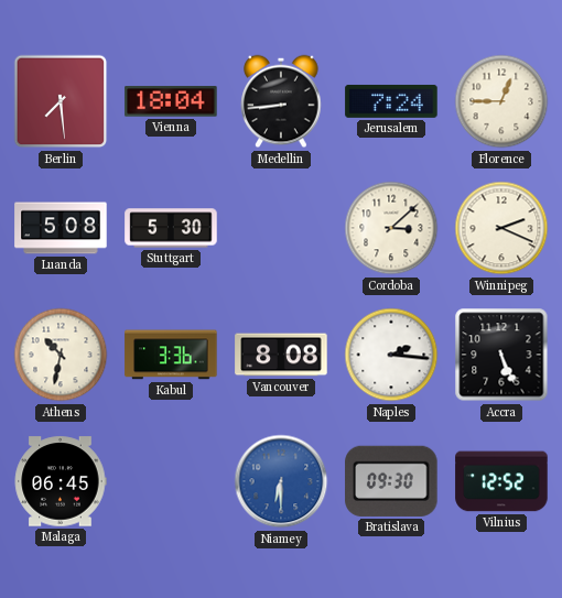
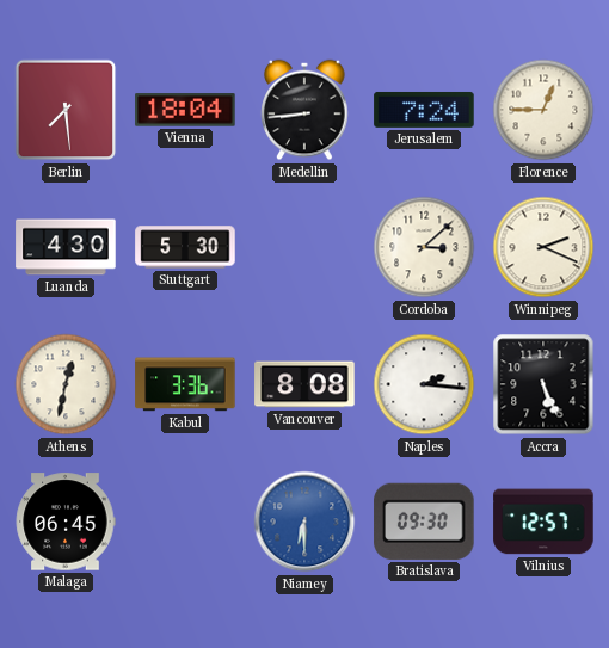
Luanda: 5:08 -> 4:30 (66, 247)
Athens: 10:32 -> 12:32 (66, 384)
Vilnius: 12:52 -> 12:57 (543, 522)
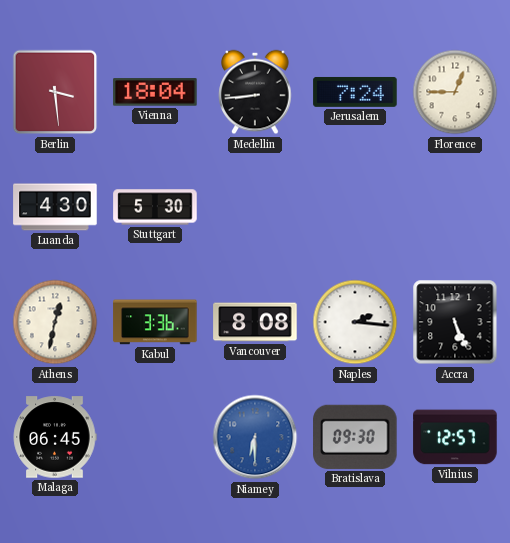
Berlin: 7:29 -> 3:29 (55, 92)
Cordoba: 3:08 -> none (424, 247)
Winnipeg: 2:19 -> none (543, 247)
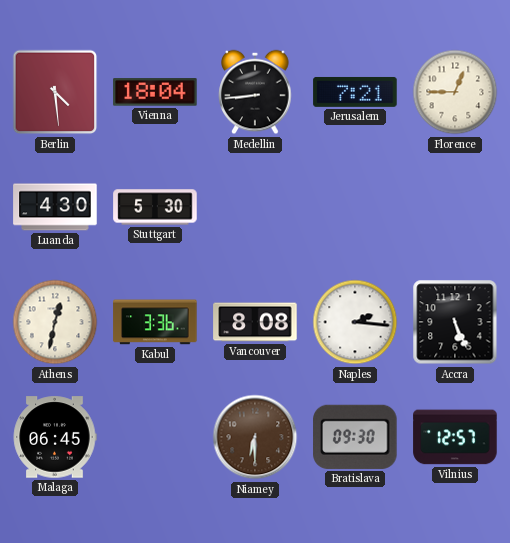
Berlin: 3:29 -> 4:29 (55, 92)
Jerusalem: 7:24 -> 7:21 (355, 92)
Niamey dial: blue -> brown (255, 437)
